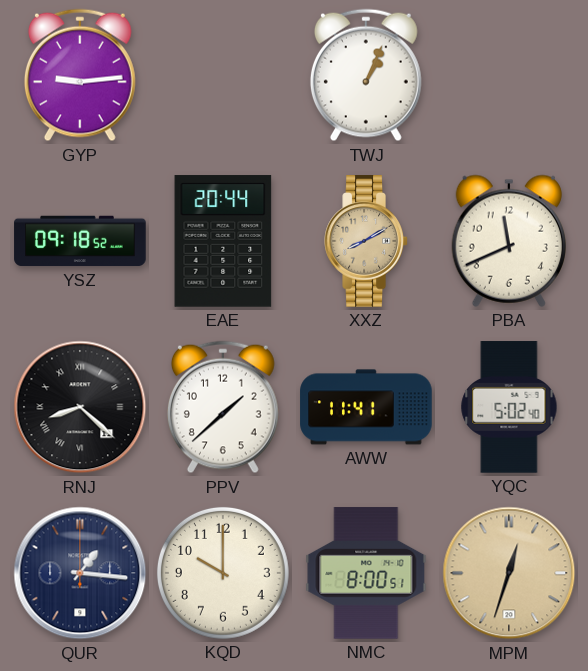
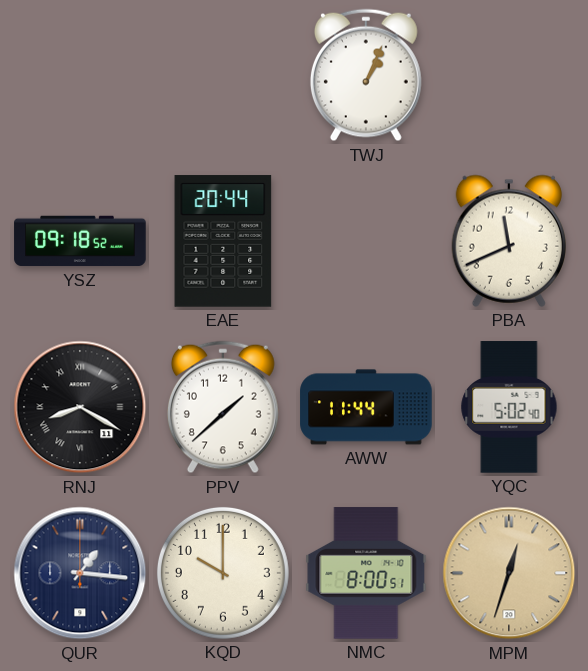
GYP: 9:14 -> none (80, 75)
XXZ: 8:10 -> none (366, 241)
RNJ: 8:22 -> 8:20 (80, 407)
AWW: 11:41 -> 11:44 (366, 407)
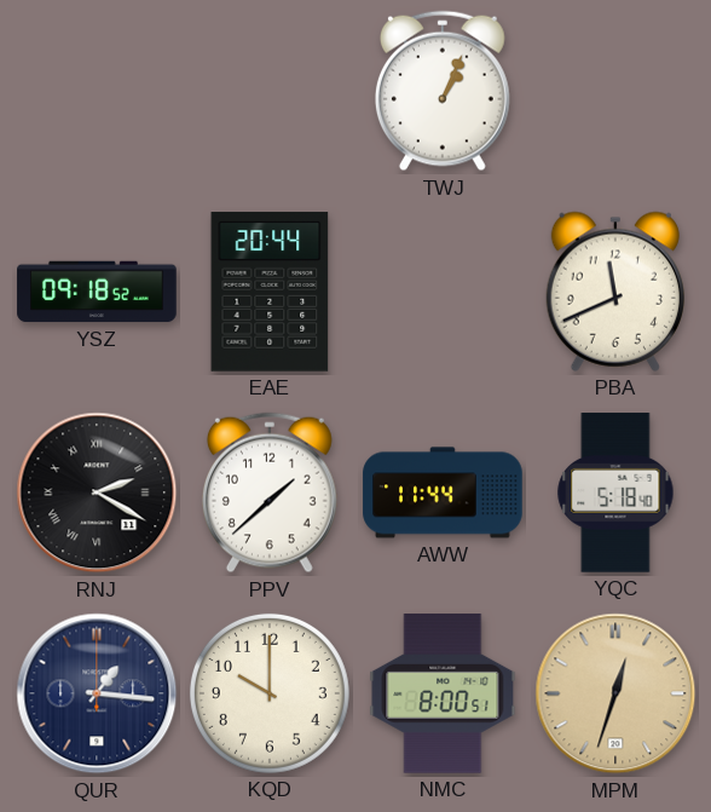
RNJ: 8:20 -> 2:20 (97, 493)
YQC: 5:02 -> 5:18 (615, 493)
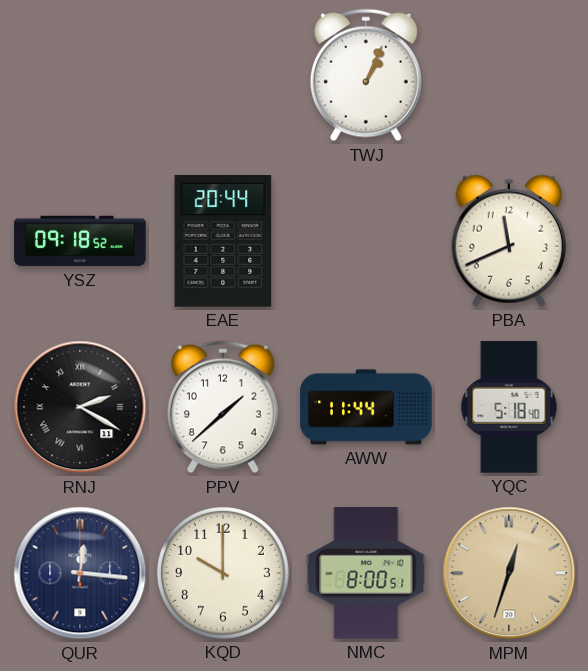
QUR: 1:16 -> 12:16 (80, 573)
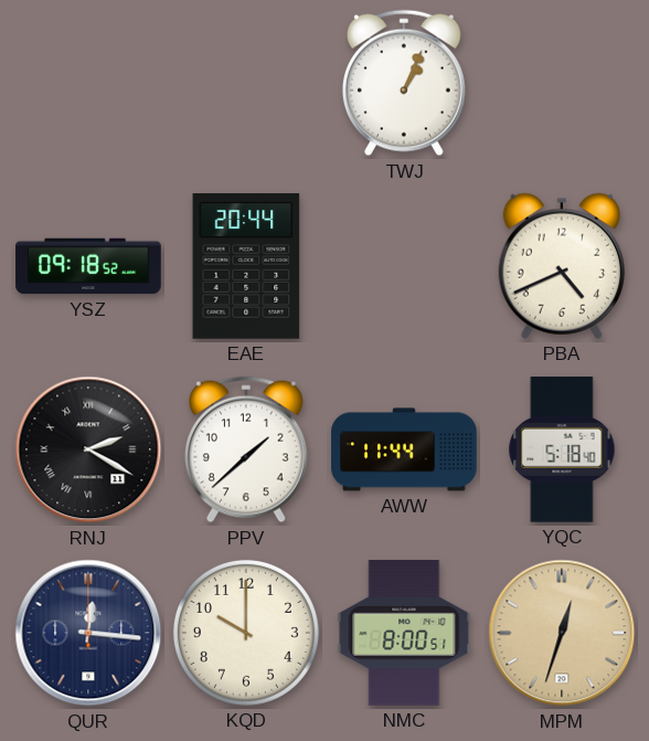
PBA: 11:41 -> 4:41 (562, 266)
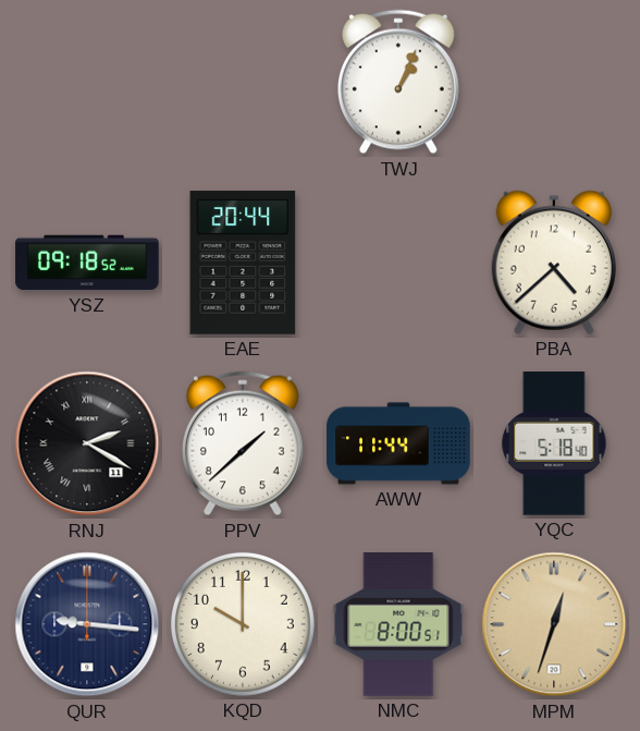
PBA: 4:41 -> 4:38 (554, 263)
QUR: 12:16 -> 9:16 (87, 624)
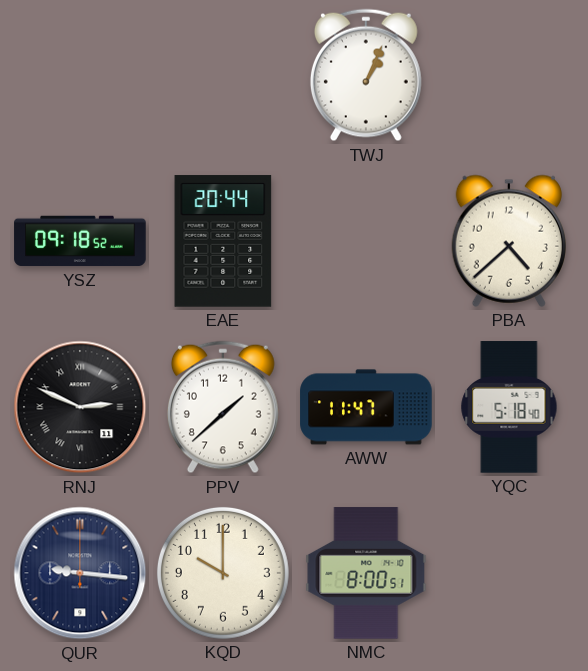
RNJ: 2:20 -> 2:49 (80, 407)
AWW: 11:44 -> 11:47 (366, 407)
MPM: 12:33 -> none (554, 624)
